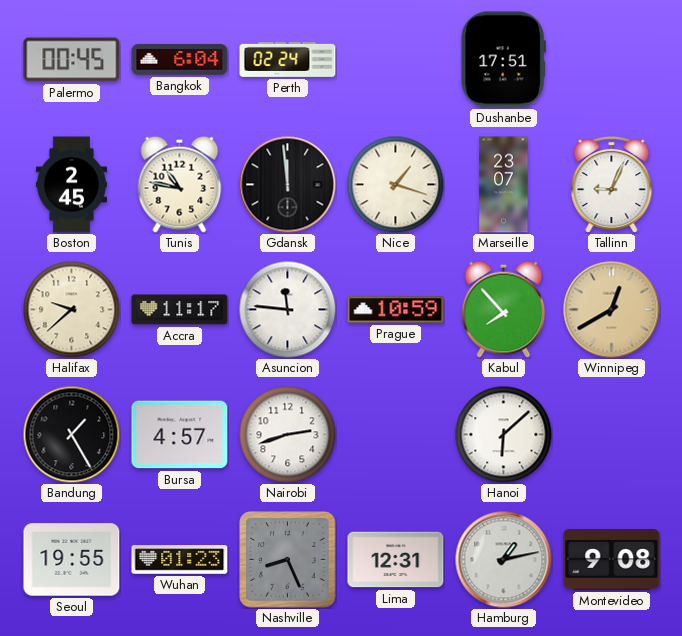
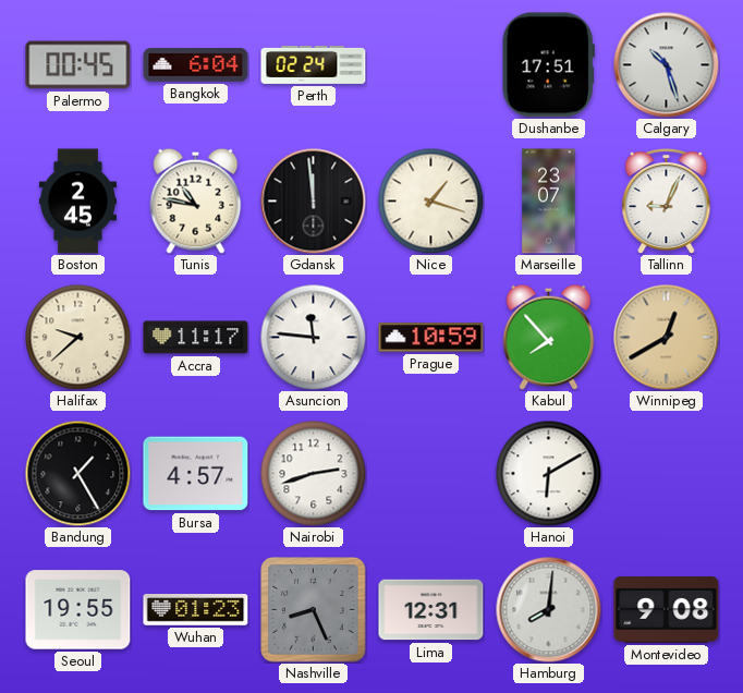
Calgary: none -> 10:27 (667, 65)
Hanoi: 6:08 -> 6:10 (548, 473)
Hamburg: 1:13 -> 8:01 (549, 610)
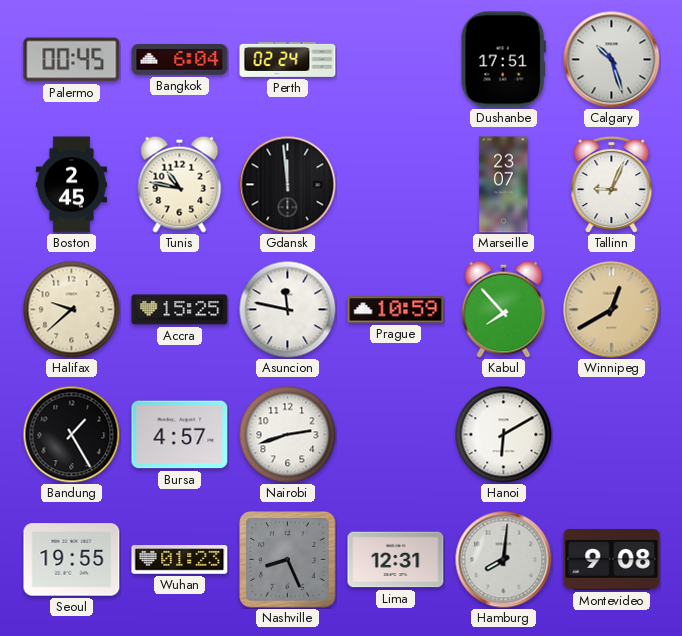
Nice: 1:18 -> none (430, 200)
Accra: 11:17 -> 15:25 (180, 310)
Asuncion: 11:46 -> 11:47 (287, 309)
